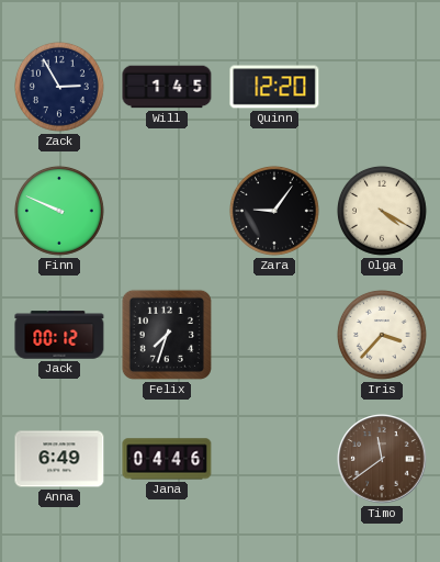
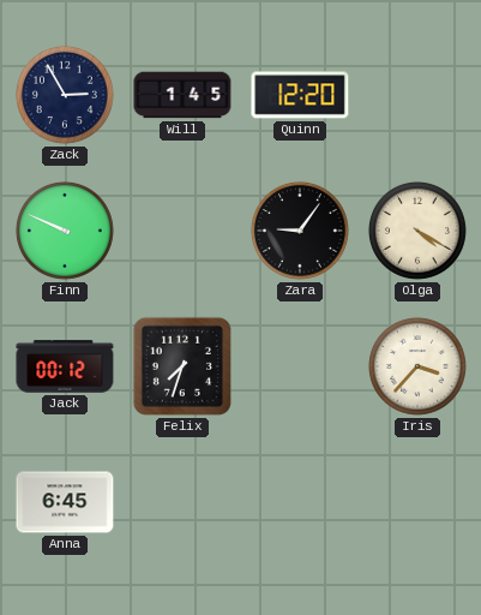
Anna: 6:49 -> 6:45 (65, 502)
Jana: 04:46 -> none (167, 459)
Timo: 11:39 -> none (382, 459)
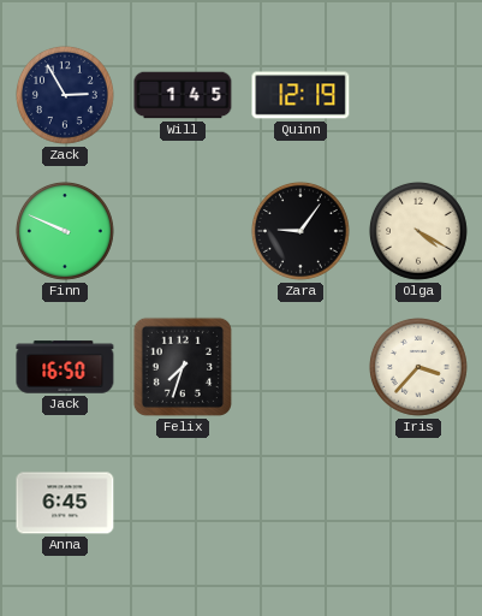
Quinn: 12:20 -> 12:19 (300, 95)
Jack: 00:12 -> 16:50 (65, 367)
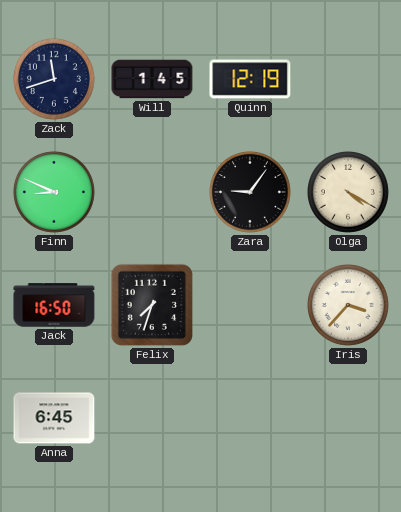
Zack: 2:55 -> 11:42 (54, 79)
Finn: 9:49 -> 8:49 (54, 192)
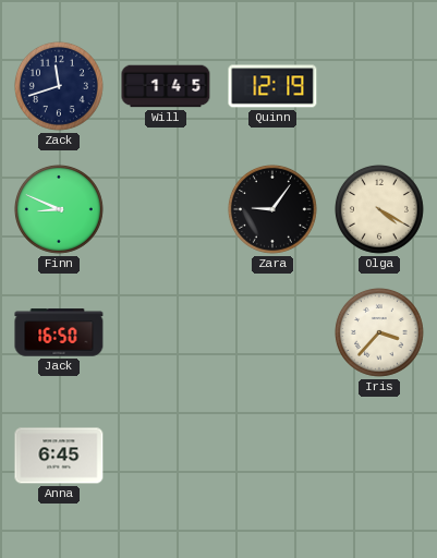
Felix: 7:33 -> none (152, 305)
